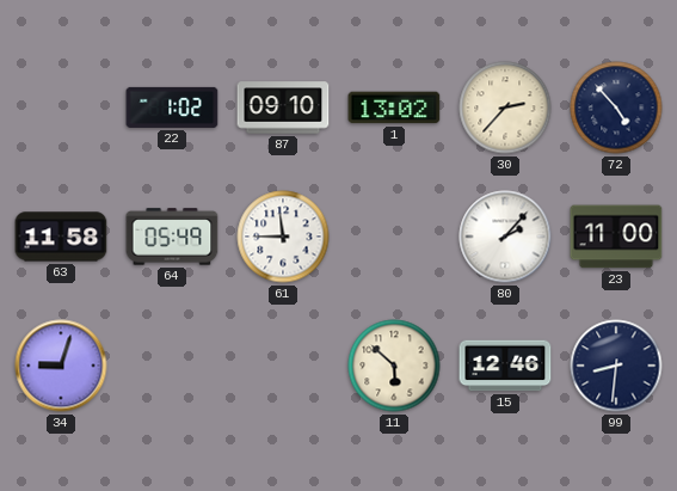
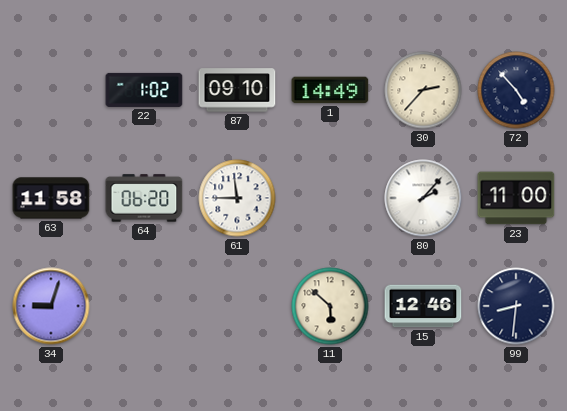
1: 13:02 -> 14:49 (330, 90)
64: 05:49 -> 06:20 (144, 198)
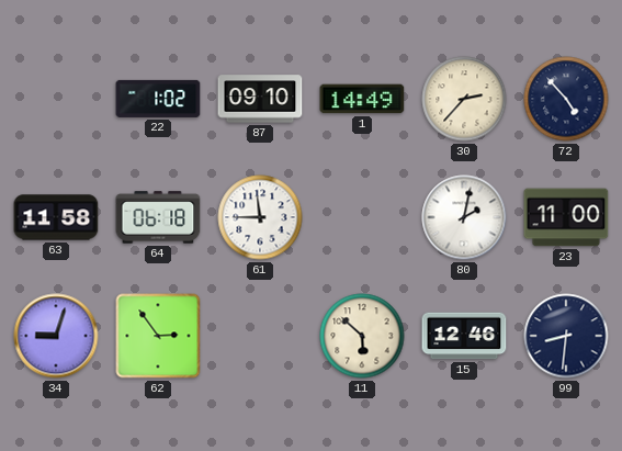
64: 06:20 -> 06:18 (158, 217)
80: 2:07 -> 2:02 (464, 217)
62: none -> 2:54 (158, 336)
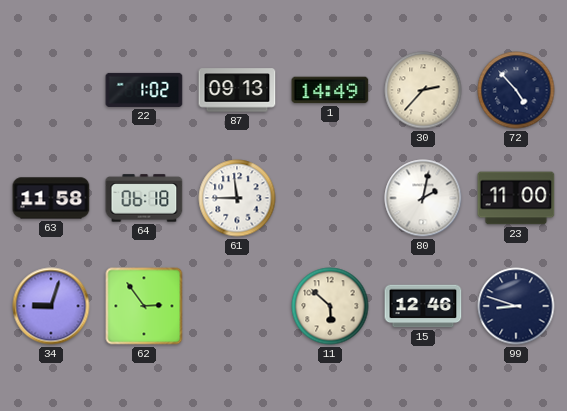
87: 09:10 -> 09:13 (237, 90)
99: 8:31 -> 8:48 (516, 306)
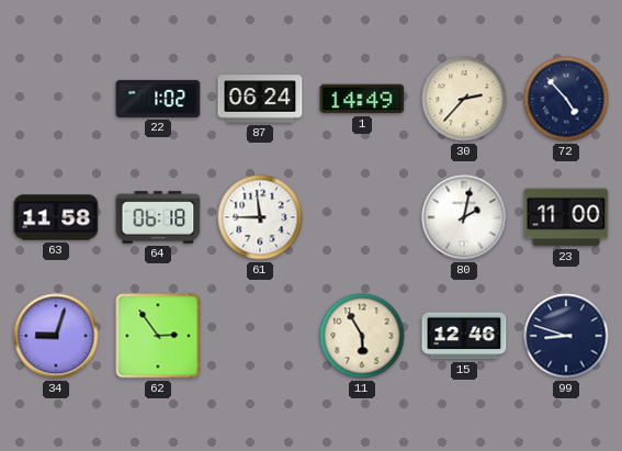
87: 09:13 -> 06:24 (260, 99)
11: 5:52 -> 5:55 (362, 336)
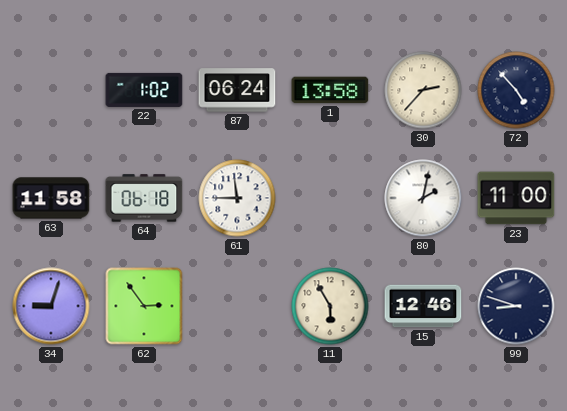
1: 14:49 -> 13:58 (330, 90)
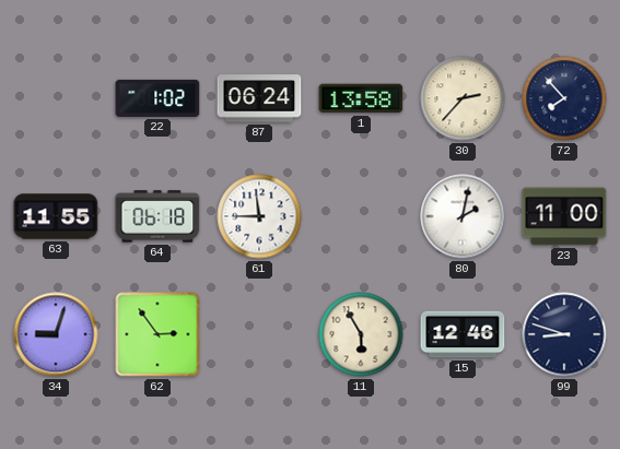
72: 4:53 -> 7:53 (564, 98)
63: 11:58 -> 11:55 (56, 216)
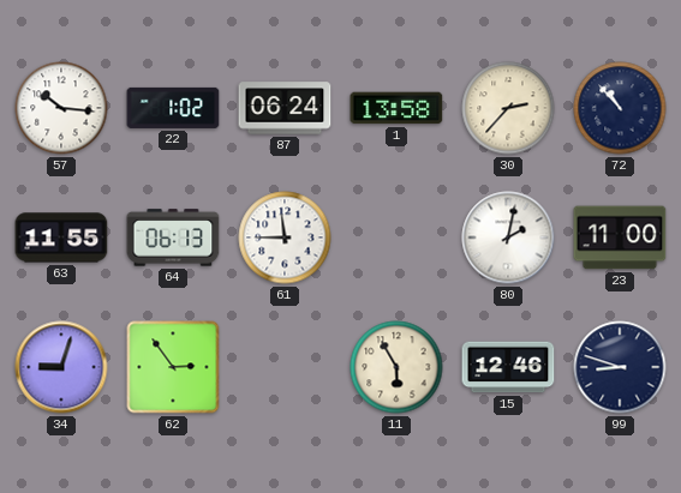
57: none -> 10:16 (61, 108)
72: 7:53 -> 10:53 (620, 108)
64: 06:18 -> 06:13 (173, 238)
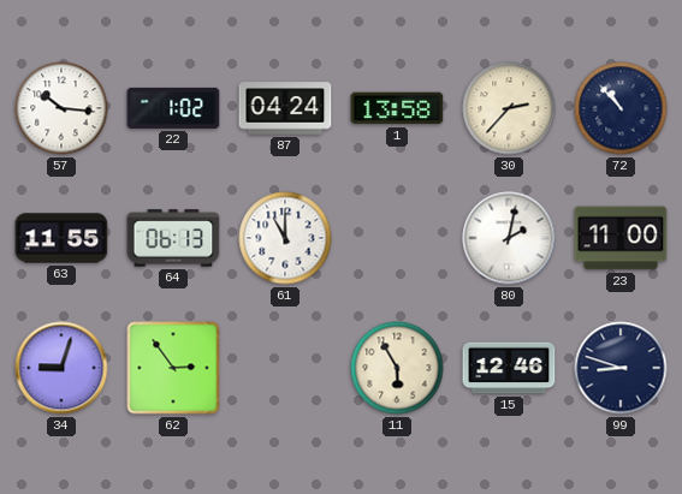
87: 06:24 -> 04:24 (285, 108)
61: 11:45 -> 11:00 (285, 238)
